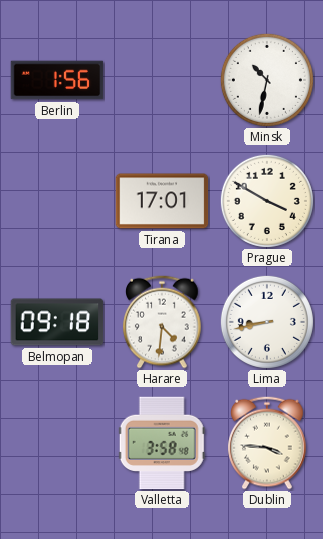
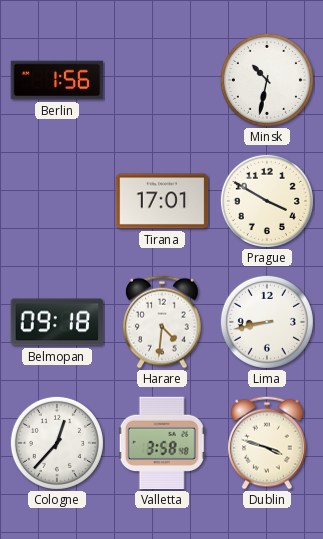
Cologne: none -> 12:37 (57, 443)
Dublin: 3:46 -> 3:48 (267, 443)
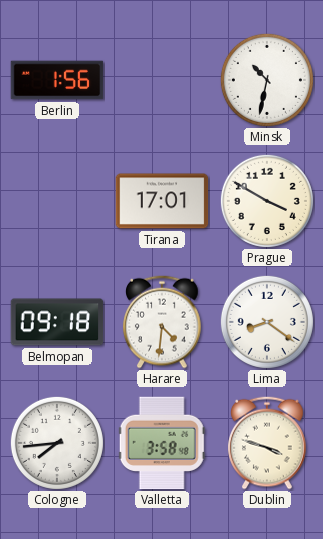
Lima: 8:43 -> 8:21 (267, 322)
Cologne: 12:37 -> 7:44 (57, 443)
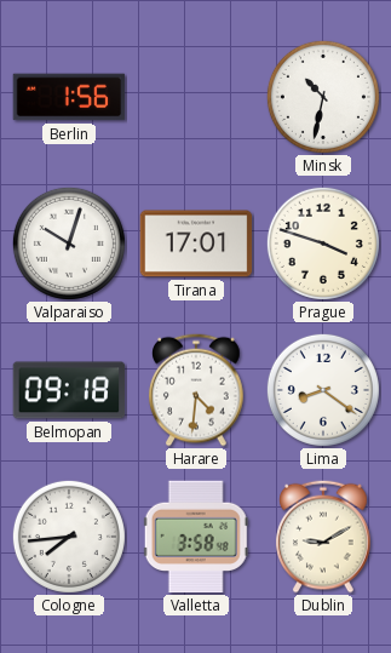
Valparaiso: none -> 10:03 (69, 244)
Prague: 3:50 -> 3:48 (323, 244)
Dublin: 3:48 -> 9:10 (323, 537)
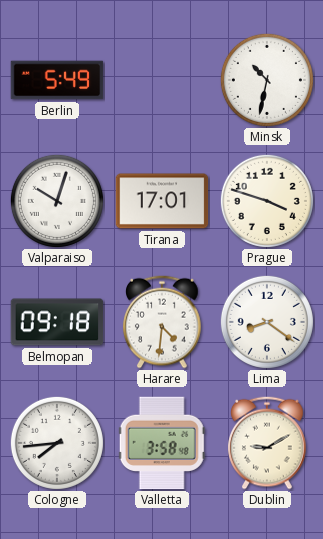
Berlin: 1:56 -> 5:49 (57, 80)
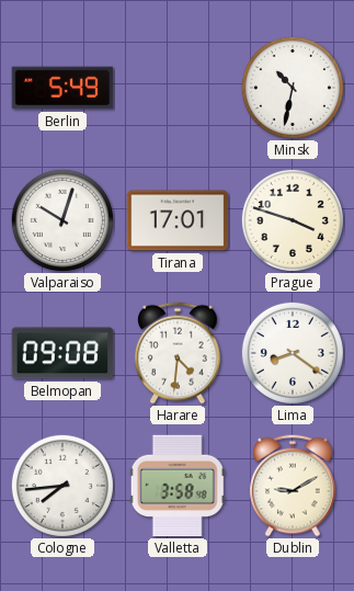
Belmopan: 09:18 -> 09:08 (62, 353)
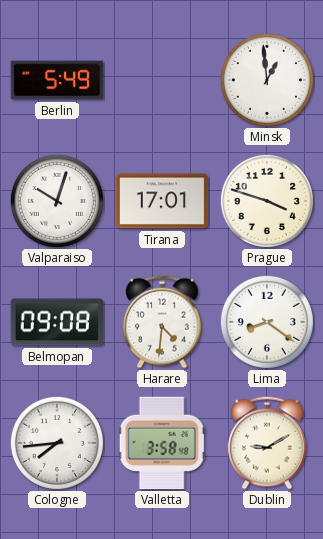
Minsk: 10:32 -> 12:59 (267, 80)
